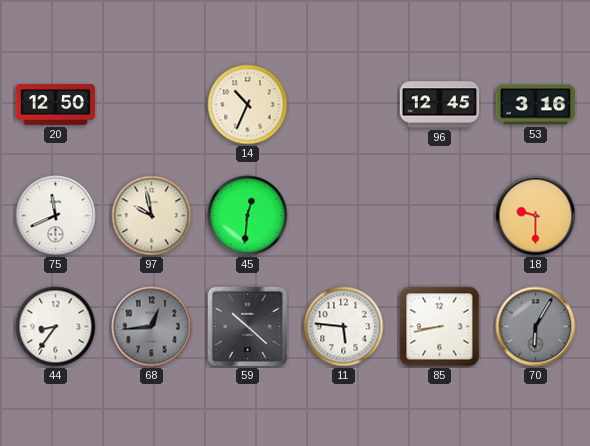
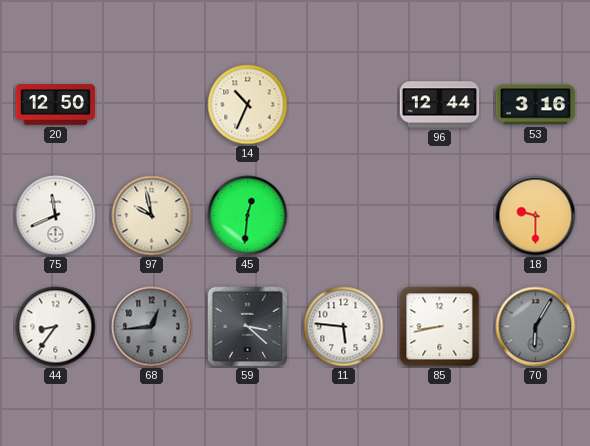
96: 12:45 -> 12:44 (440, 105)
59: 10:22 -> 3:22 (248, 327)
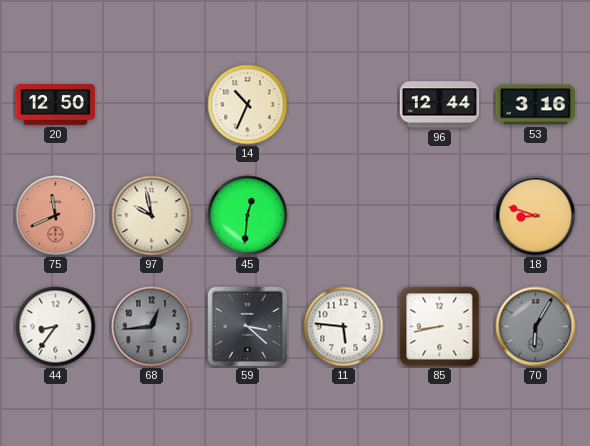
75 dial: white -> salmon (56, 216)
18: 9:30 -> 8:48 (536, 216)
